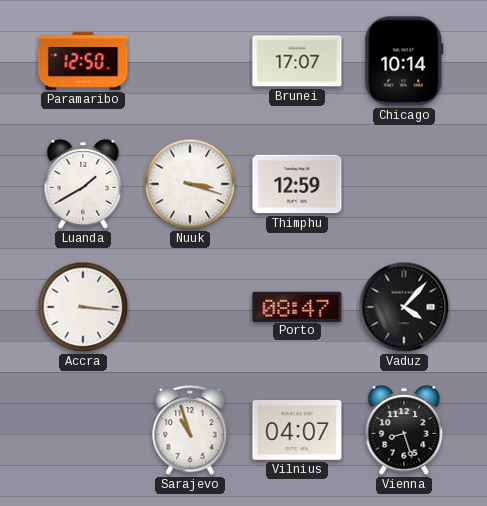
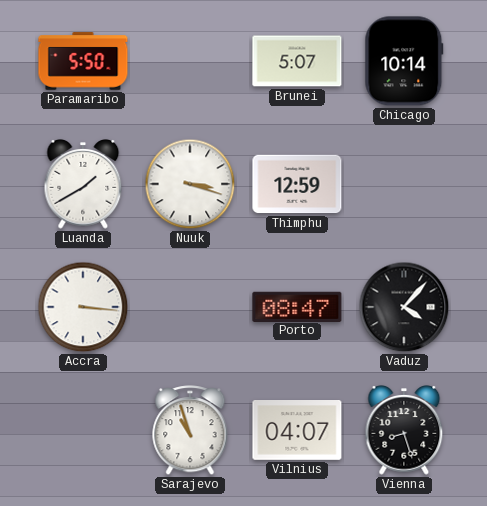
Paramaribo: 12:50 -> 5:50 (83, 61)
Brunei: 17:07 -> 5:07 (297, 61)
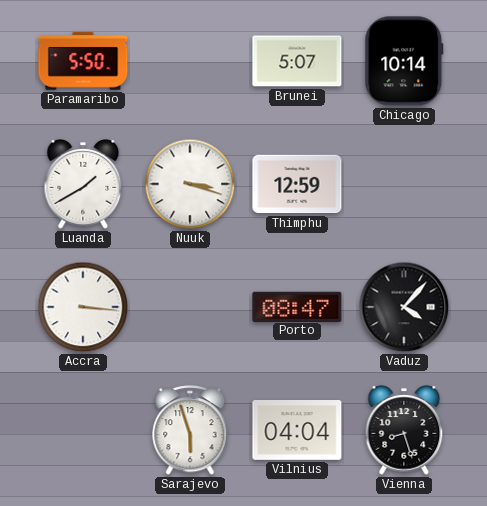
Sarajevo: 10:57 -> 5:57 (190, 431)
Vilnius: 04:07 -> 04:04 (297, 431)
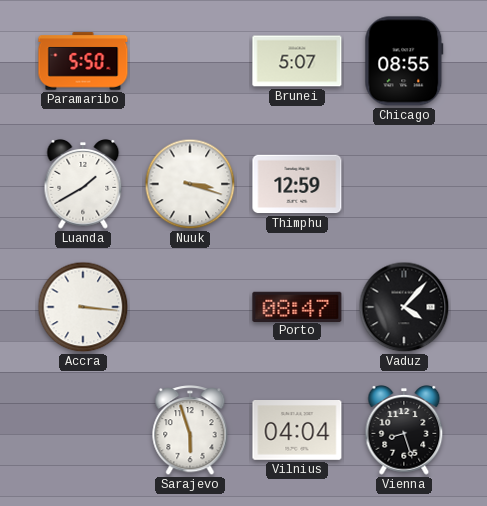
Chicago: 10:14 -> 08:55 (404, 61)
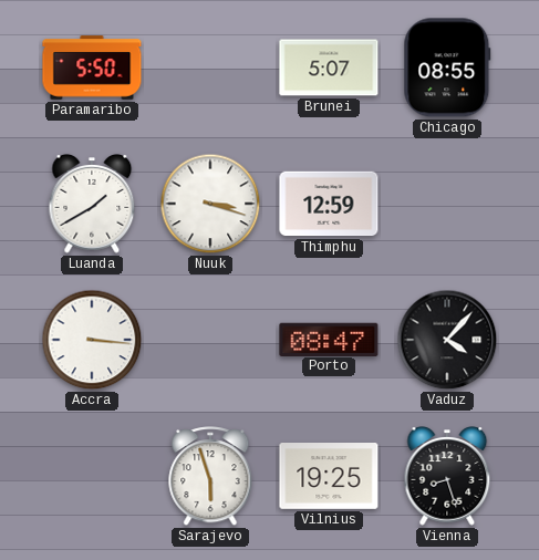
Vilnius: 04:04 -> 19:25 (329, 477)
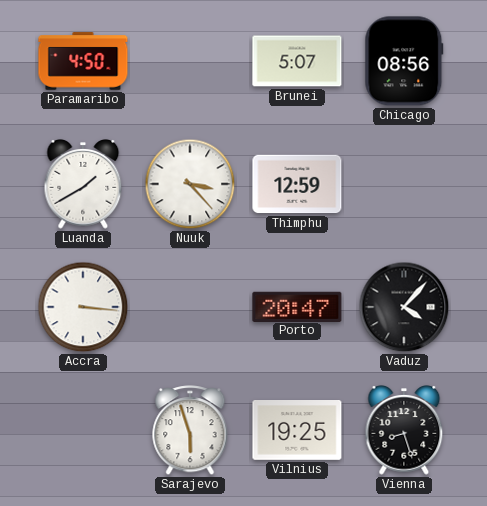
Paramaribo: 5:50 -> 4:50 (83, 61)
Chicago: 08:55 -> 08:56 (404, 61)
Nuuk: 3:18 -> 3:23 (190, 184)
Porto: 08:47 -> 20:47 (297, 306)
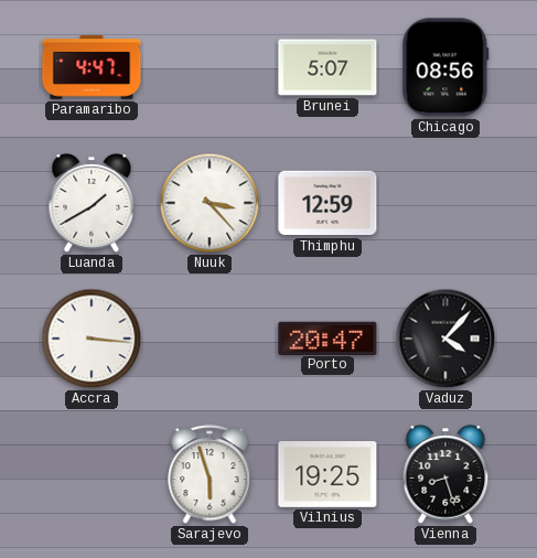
Paramaribo: 4:50 -> 4:47 (92, 67)
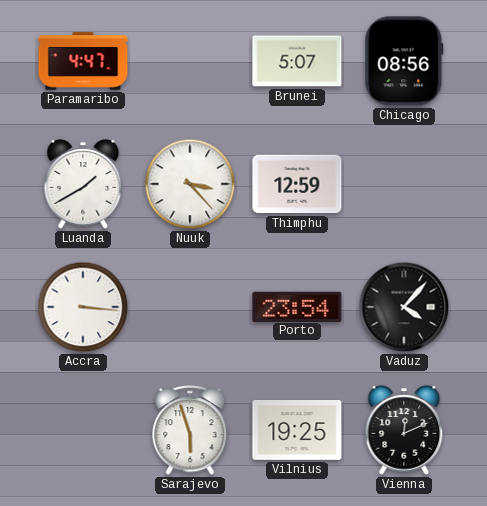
Porto: 20:47 -> 23:54 (297, 306)
Vienna: 8:27 -> 12:11 (404, 431)
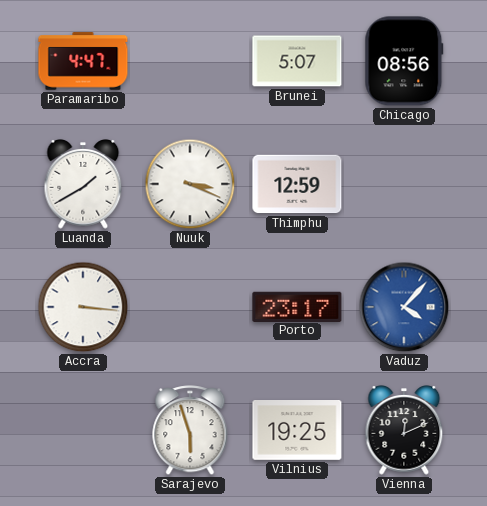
Nuuk: 3:23 -> 3:19 (190, 184)
Porto: 23:54 -> 23:17 (297, 306)
Vaduz dial: black -> blue (404, 307)
